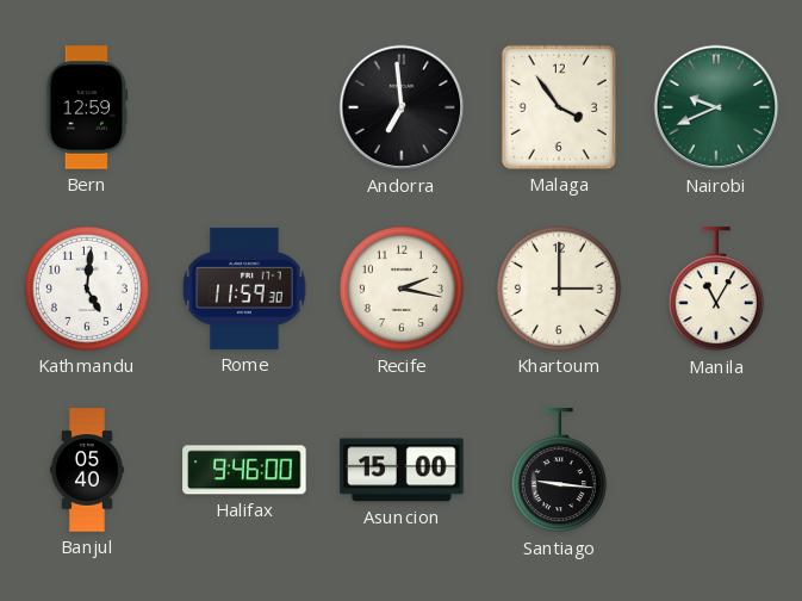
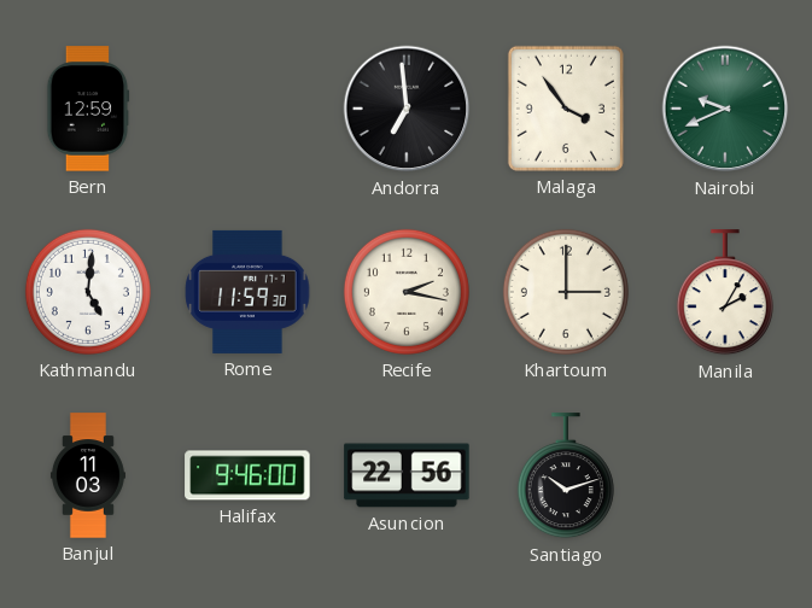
Manila: 11:05 -> 2:05 (725, 293)
Banjul: 05:40 -> 11:03 (88, 475)
Asuncion: 15:00 -> 22:56 (407, 475)
Santiago: 9:16 -> 10:12 (566, 477)
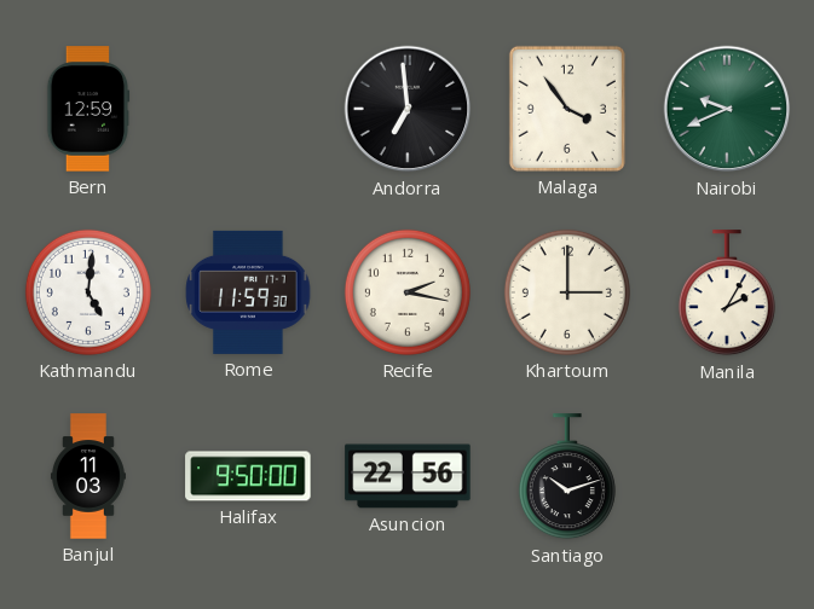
Halifax: 9:46 -> 9:50 (248, 476)
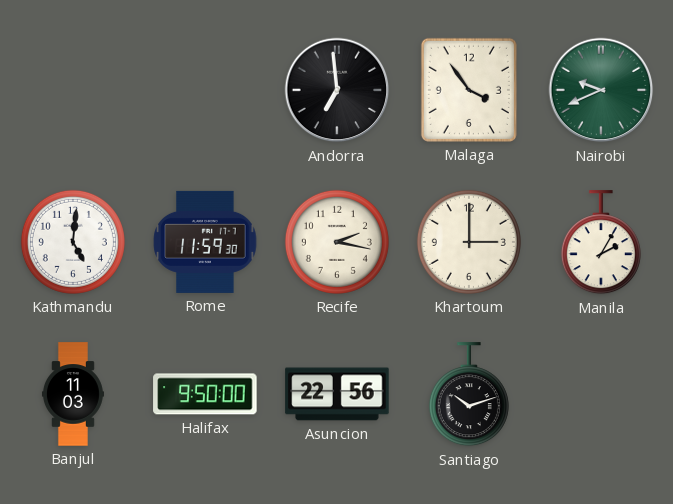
Bern: 12:59 -> none (88, 109)
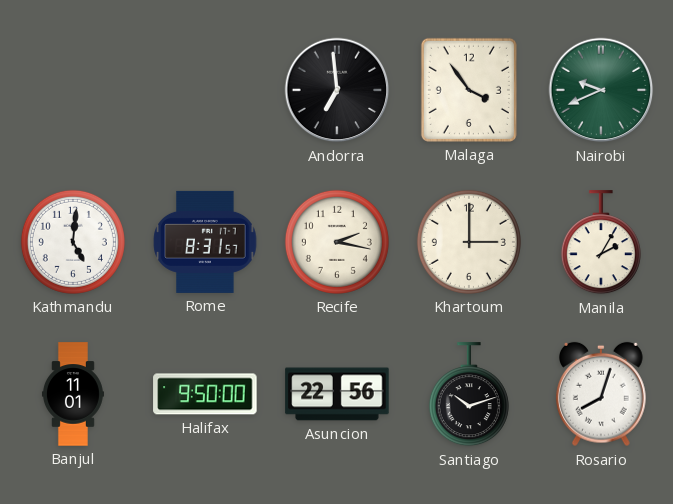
Rome: 11:59 -> 8:31 (205, 242)
Banjul: 11:03 -> 11:01 (73, 394)
Rosario: none -> 8:03 (602, 394)
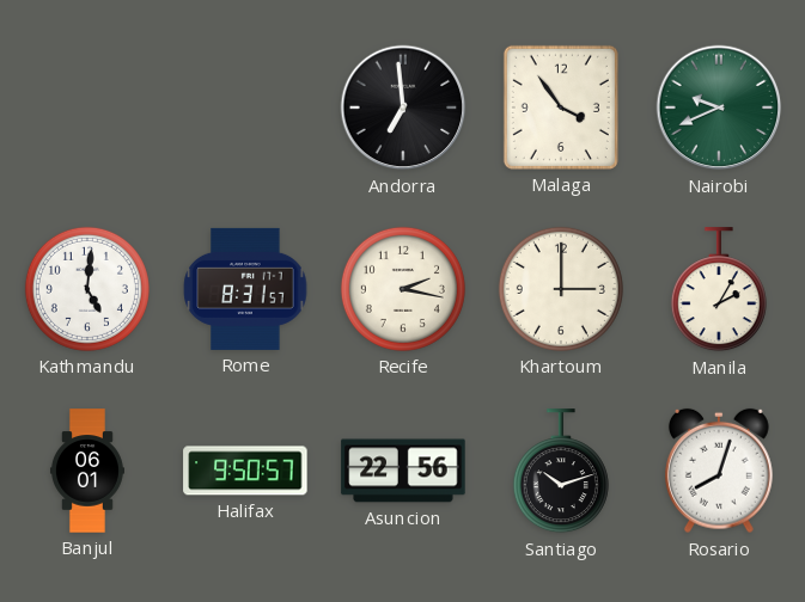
Banjul: 11:01 -> 06:01 (87, 471)
Halifax: 9:50:00 -> 9:50:57 (245, 471)
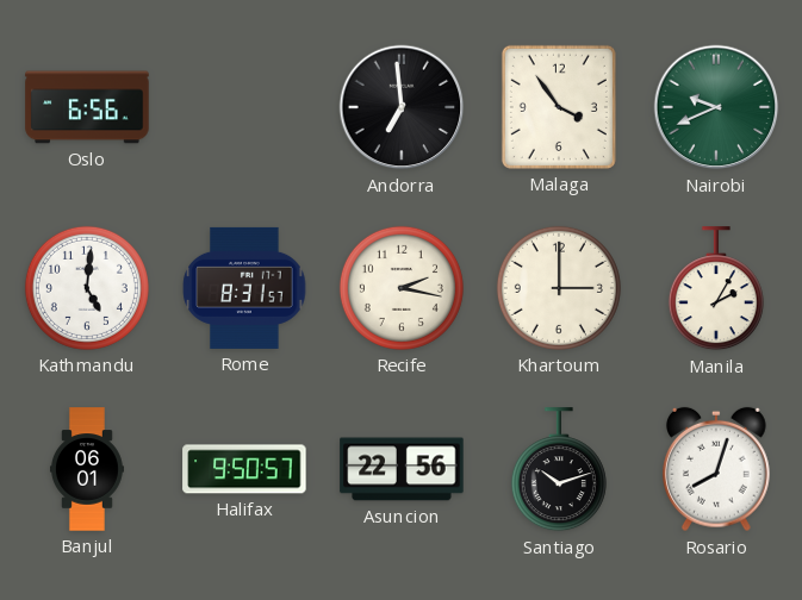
Oslo: none -> 6:56 (87, 107)
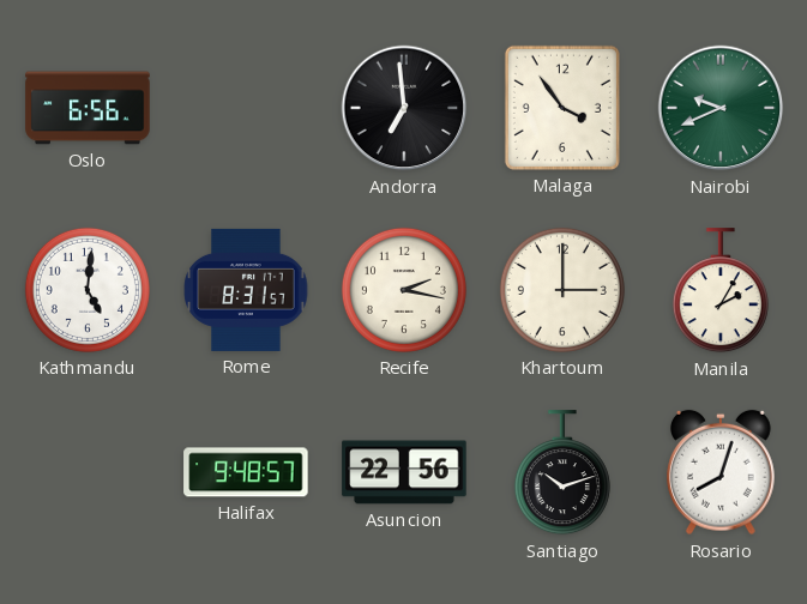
Banjul: 06:01 -> none (87, 469)
Halifax: 9:50 -> 9:48 (246, 472)
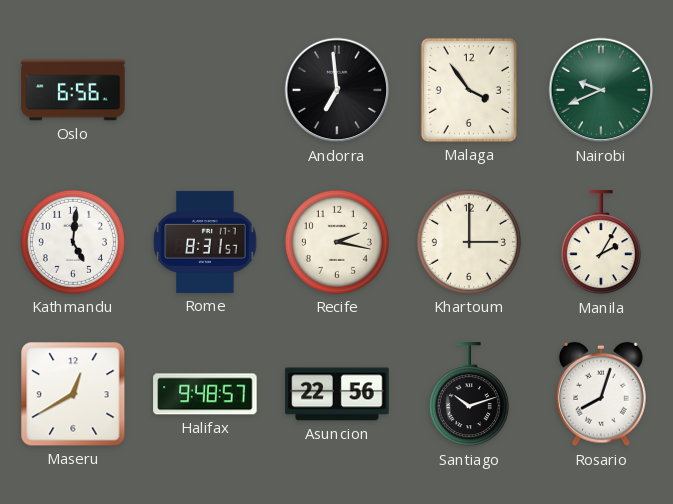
Maseru: none -> 12:40 (73, 394)
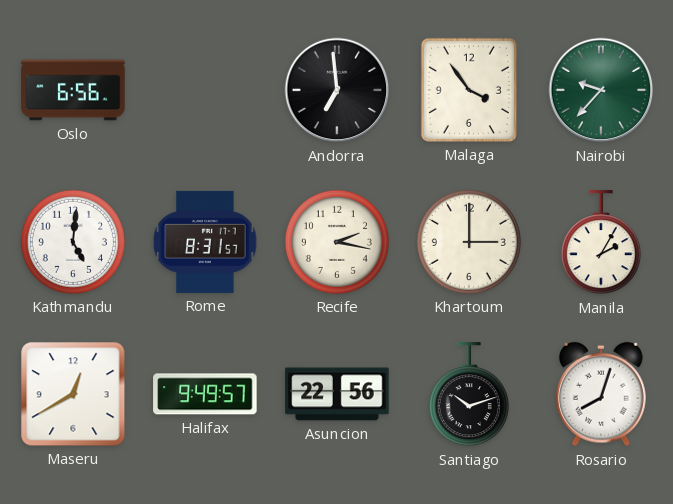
Nairobi: 9:41 -> 9:37 (601, 90)
Halifax: 9:48 -> 9:49 (205, 394)
